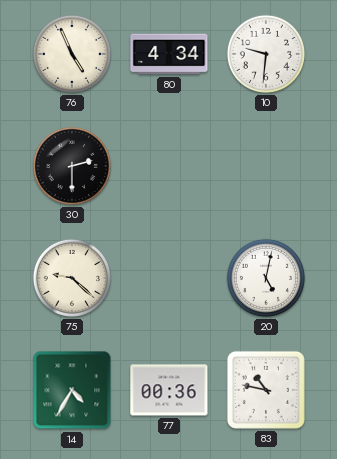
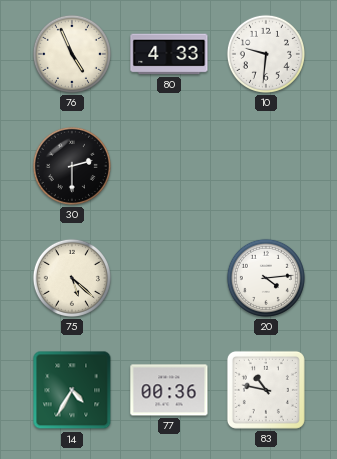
80: 4:34 -> 4:33 (169, 54)
75: 9:22 -> 5:22 (72, 278)
20: 5:02 -> 4:14 (266, 278)
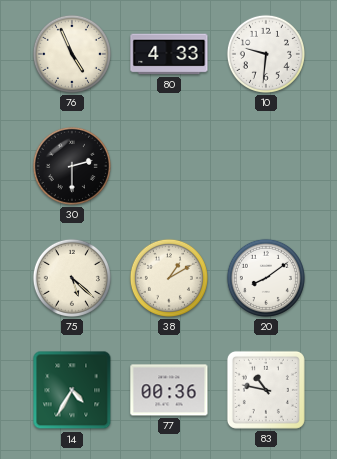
38: none -> 1:10 (169, 278)
20: 4:14 -> 8:09 (266, 278)
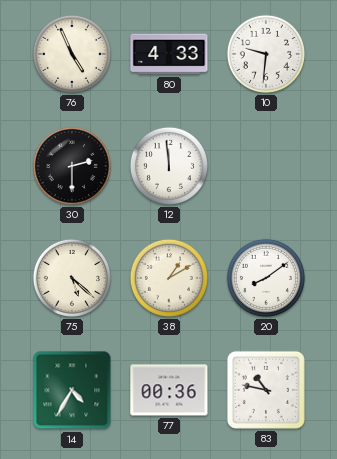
12: none -> 11:59 (169, 166)
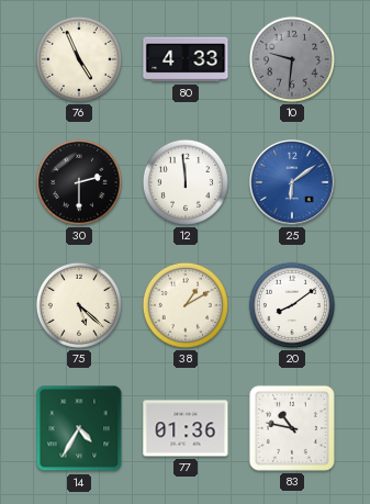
10 dial: white -> grey (292, 59)
25: none -> 6:09 (293, 183)
77: 00:36 -> 01:36 (186, 428)
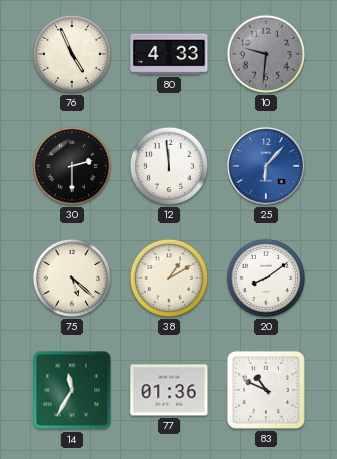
25: 6:09 -> 6:07 (267, 167)
14: 4:35 -> 11:35 (72, 390)
83: 10:47 -> 10:49 (266, 390)
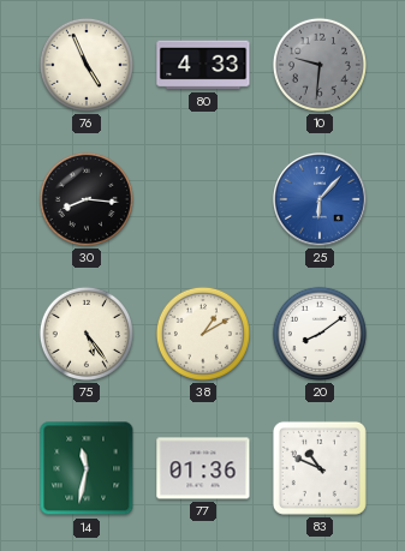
30: 2:30 -> 8:16 (87, 199)
12: 11:59 -> none (169, 166)
75: 5:22 -> 5:24 (87, 334)
14: 11:35 -> 11:32 (87, 468)
